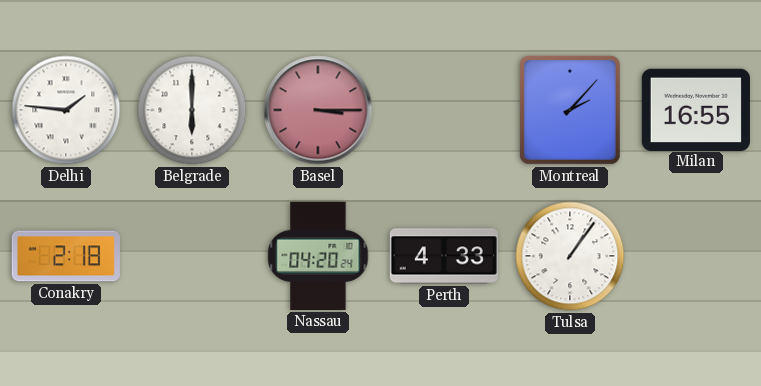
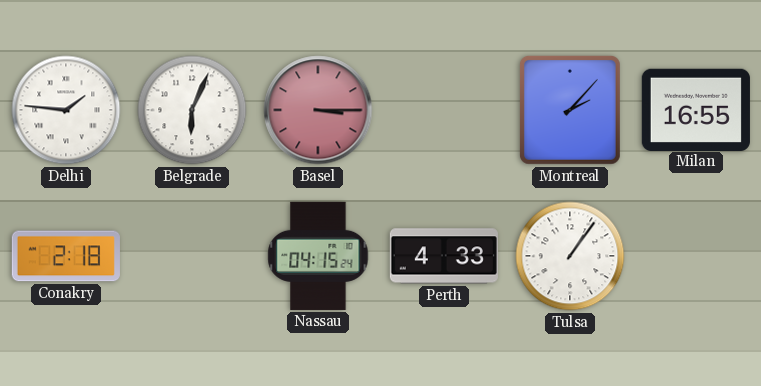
Belgrade: 6:00 -> 6:04 (192, 110)
Nassau: 04:20 -> 04:15 (318, 256)
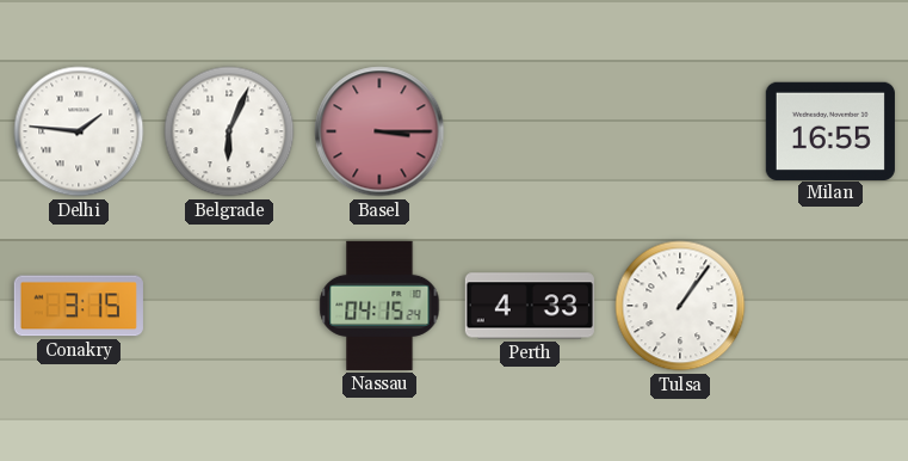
Montreal: 2:07 -> none (570, 110)
Conakry: 2:18 -> 3:15 (79, 306)
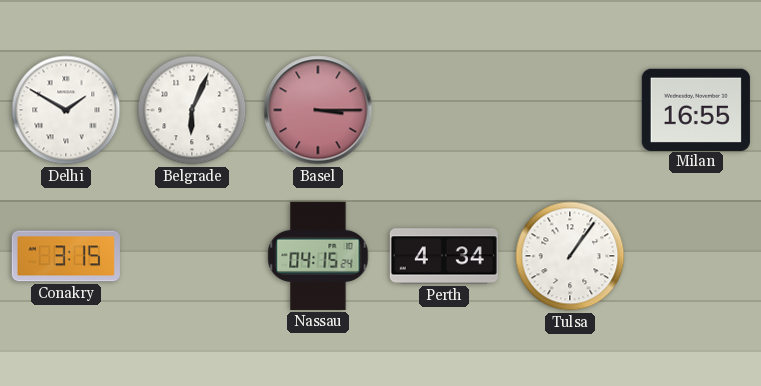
Delhi: 1:46 -> 1:50 (66, 110)
Perth: 4:33 -> 4:34 (444, 256)
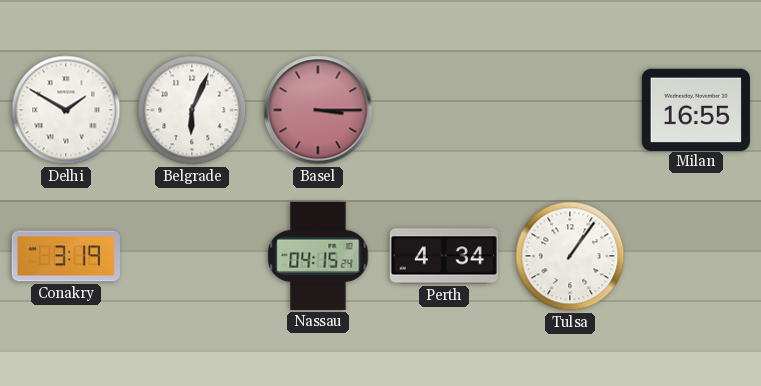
Conakry: 3:15 -> 3:19 (66, 256)
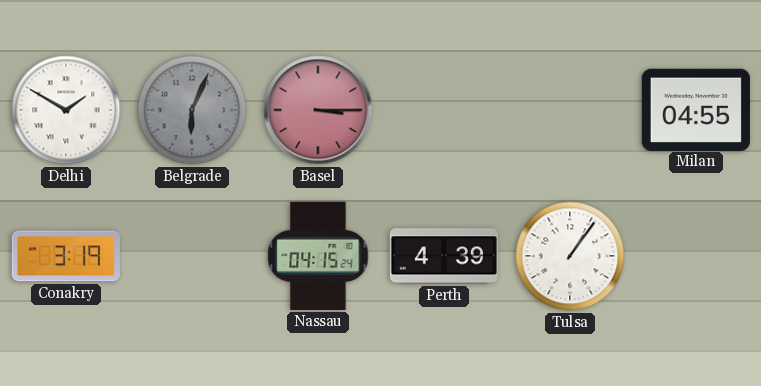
Belgrade dial: white -> grey (192, 110)
Milan: 16:55 -> 04:55 (696, 109)
Perth: 4:34 -> 4:39 (444, 256)
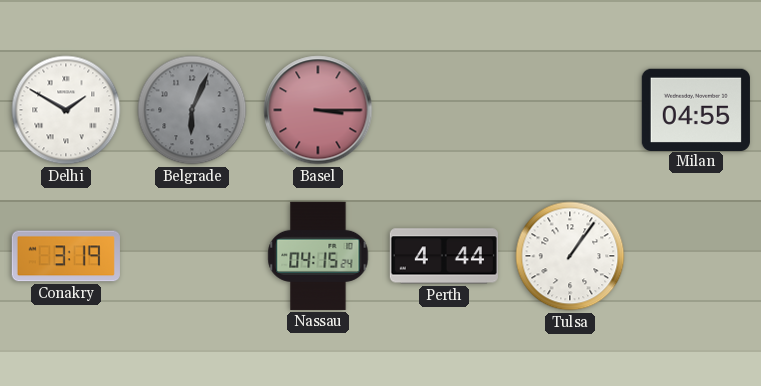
Perth: 4:39 -> 4:44 (444, 256)
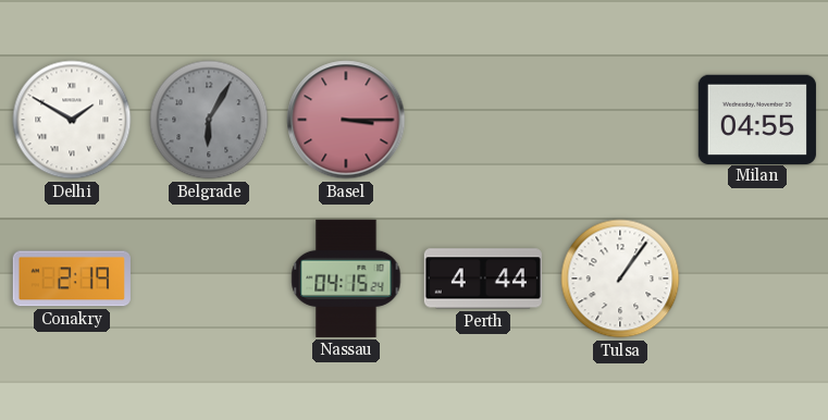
Belgrade: 6:04 -> 6:05 (209, 120)
Conakry: 3:19 -> 2:19 (72, 279)
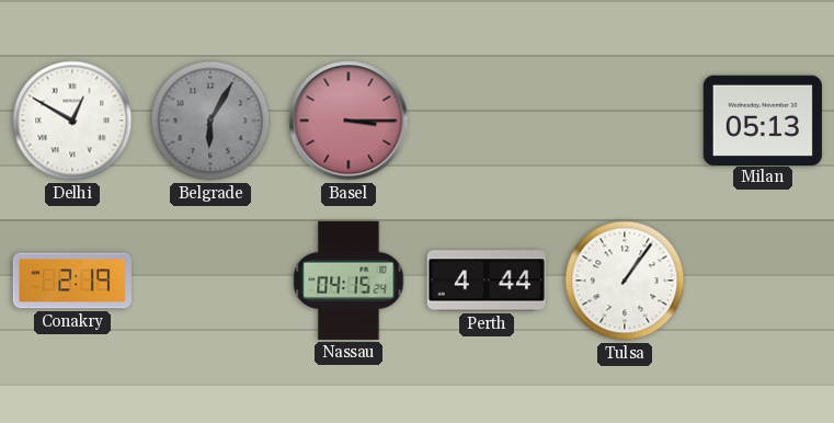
Delhi: 1:50 -> 12:50 (72, 121)
Milan: 04:55 -> 05:13 (763, 119)
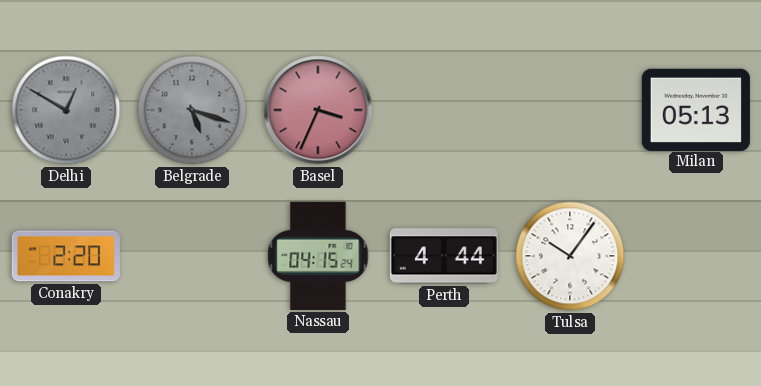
Delhi dial: white -> grey (66, 110)
Belgrade: 6:05 -> 5:18 (192, 110)
Basel: 3:15 -> 3:34 (318, 110)
Conakry: 2:19 -> 2:20 (66, 256)
Tulsa: 1:06 -> 10:06 (570, 256)
